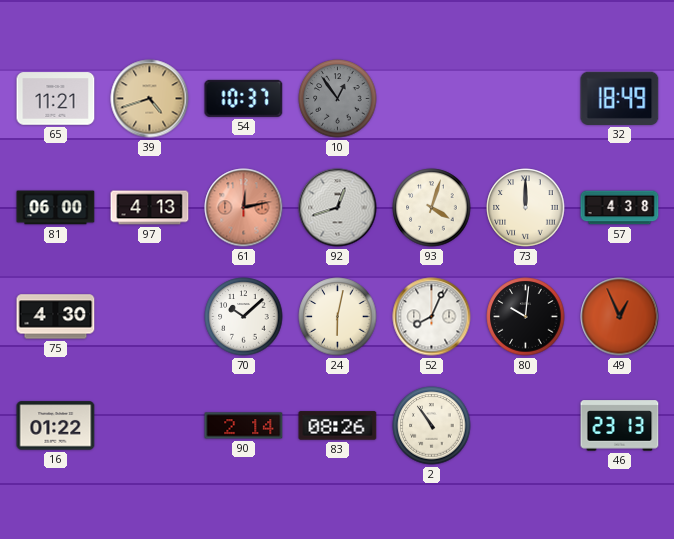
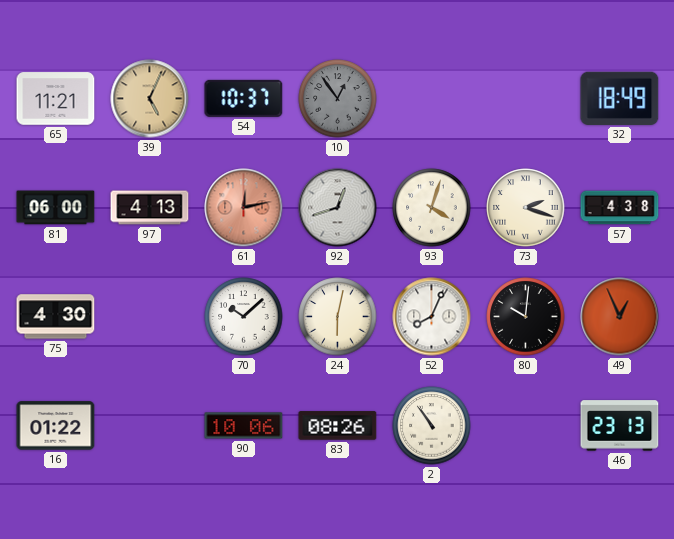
39: 4:42 -> 5:04 (150, 99)
73: 12:00 -> 2:18 (526, 208)
90: 2:14 -> 10:06 (244, 426)
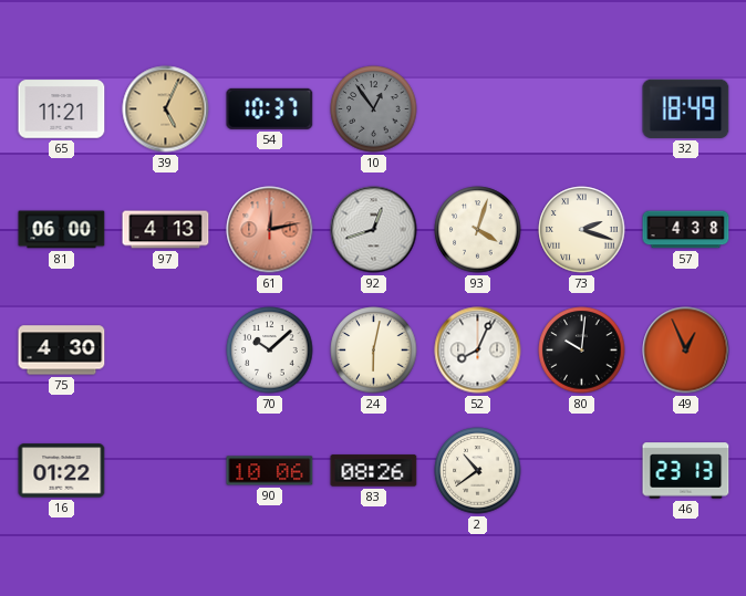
2: 10:54 -> 10:39 (478, 471)
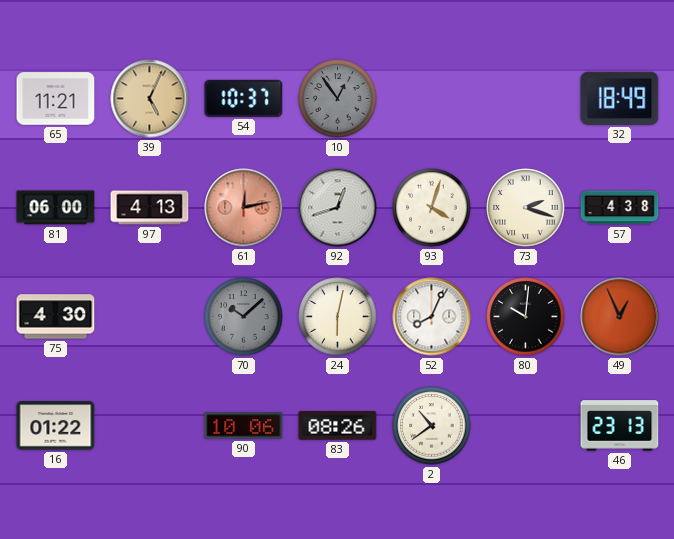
70 dial: white -> grey (244, 317)
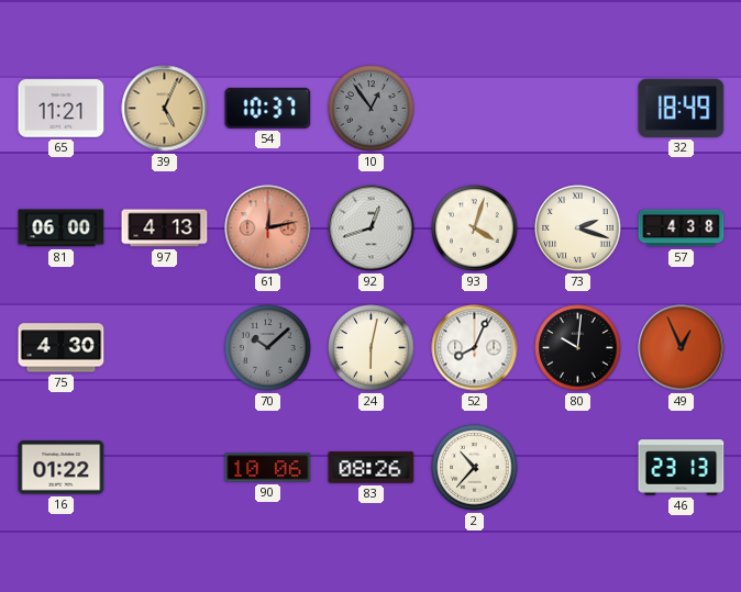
2: 10:39 -> 10:37 (475, 468)
